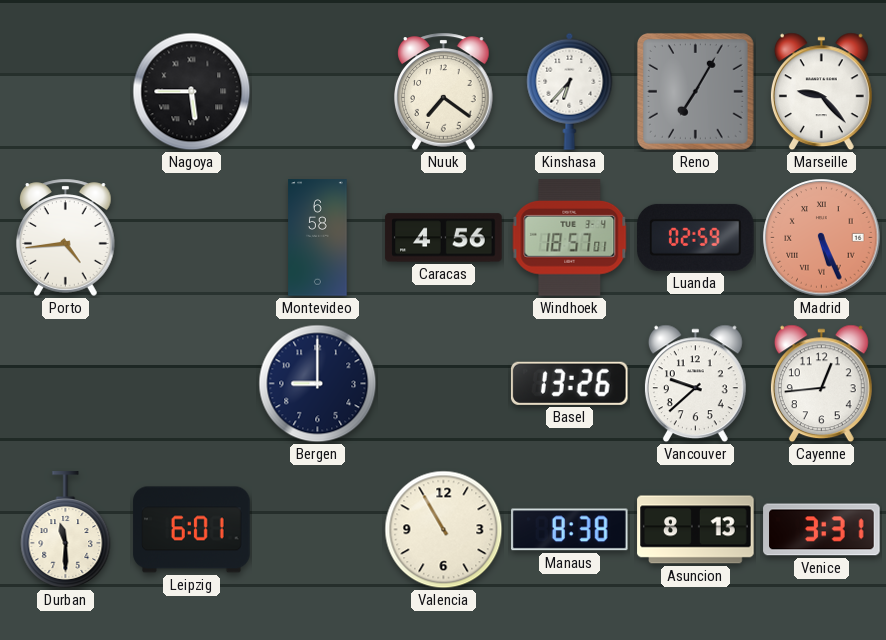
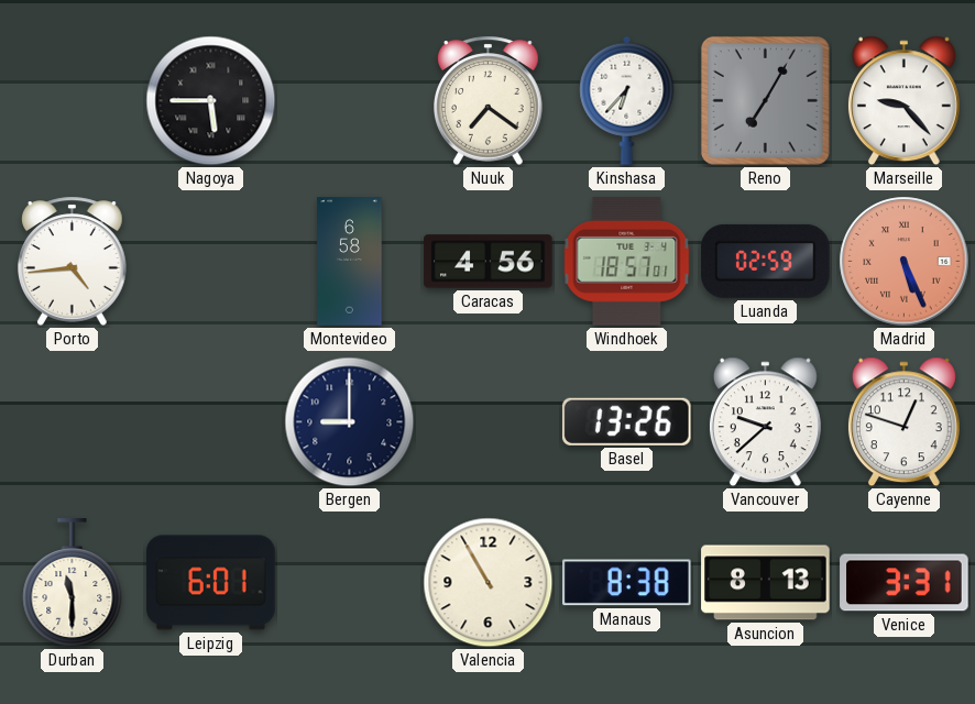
Cayenne: 12:44 -> 12:48 (903, 422)
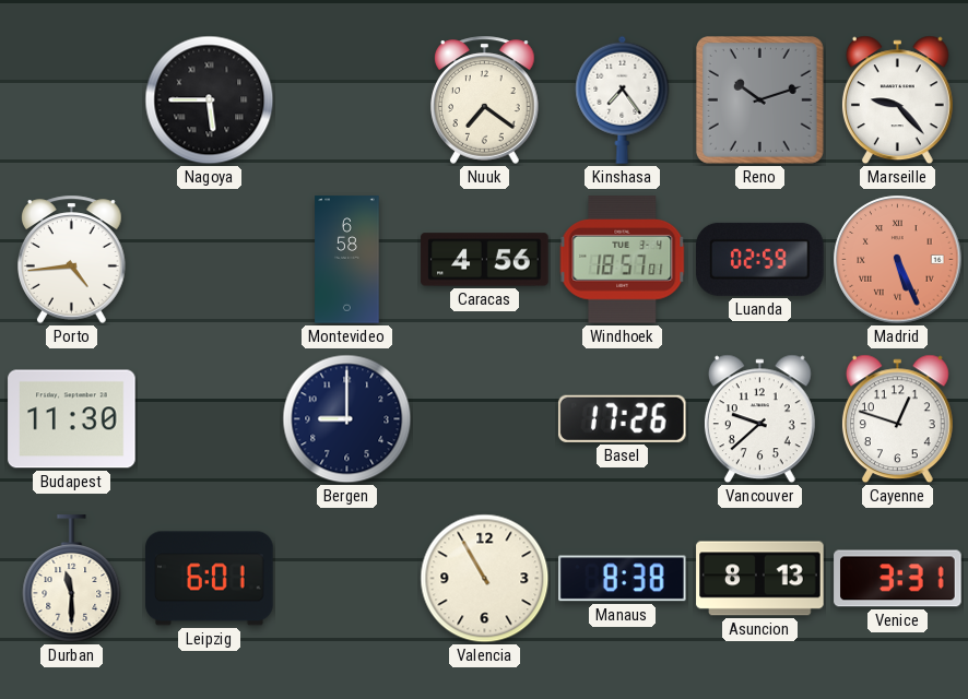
Kinshasa: 6:37 -> 7:24 (623, 99)
Reno: 7:05 -> 10:12 (759, 99)
Budapest: none -> 11:30 (72, 419)
Basel: 13:26 -> 17:26 (622, 418)
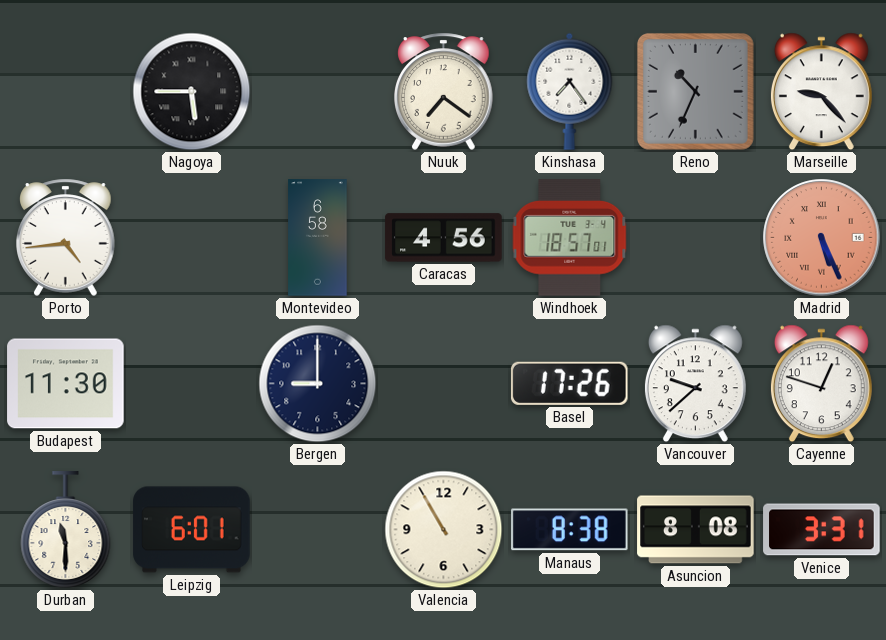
Reno: 10:12 -> 10:34 (695, 91)
Luanda: 02:59 -> none (760, 259)
Asuncion: 8:13 -> 8:08 (696, 530)
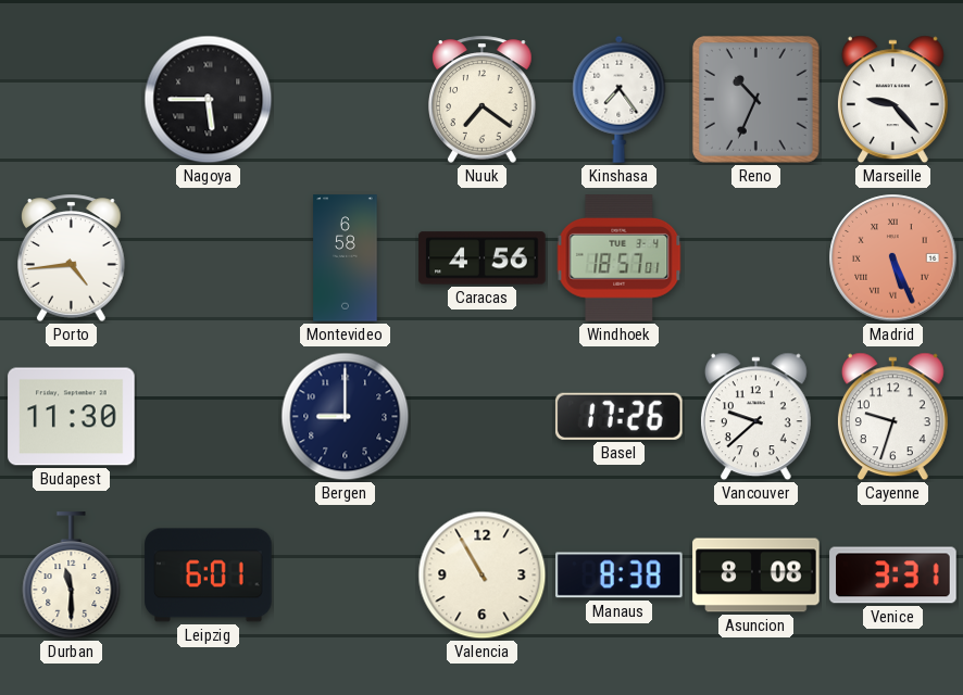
Cayenne: 12:48 -> 9:33 (892, 417)
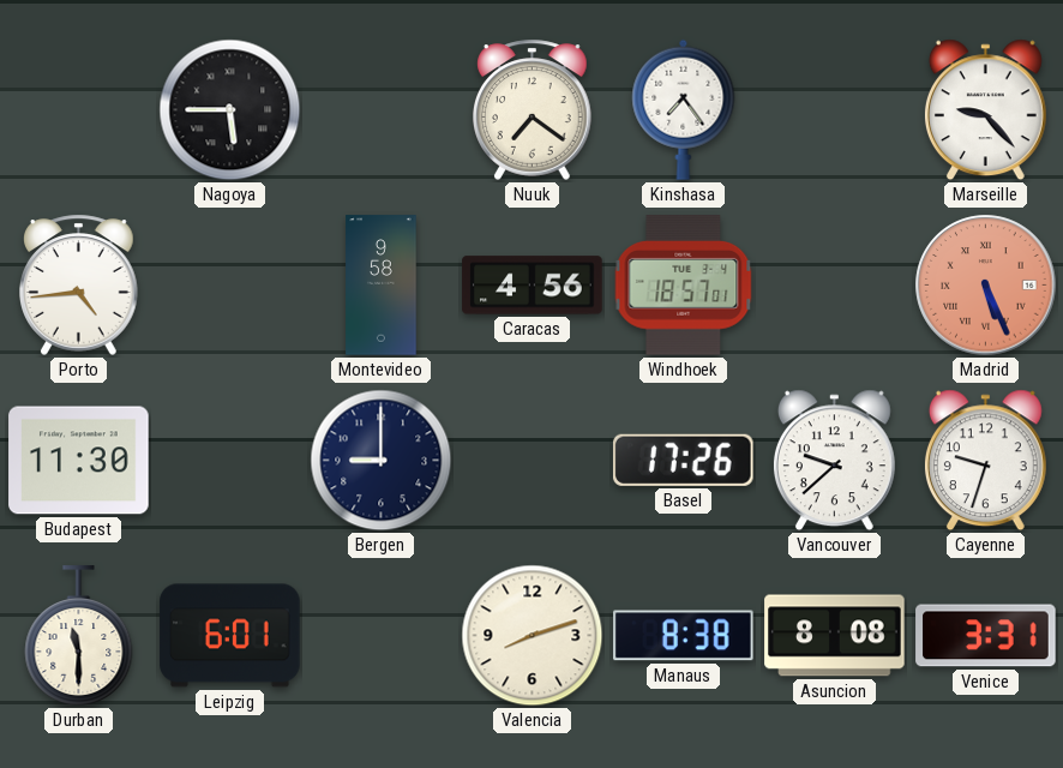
Reno: 10:34 -> none (755, 99)
Montevideo: 6:58 -> 9:58 (382, 286)
Valencia: 10:55 -> 8:12 (533, 636)
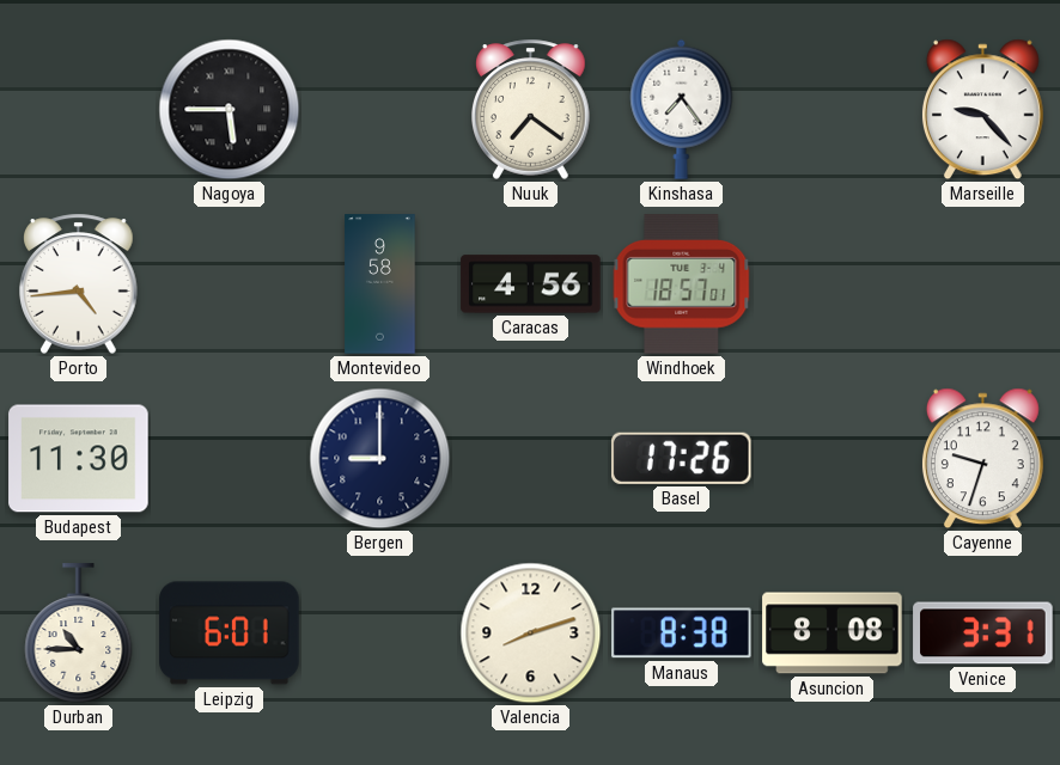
Madrid: 5:26 -> none (986, 286)
Vancouver: 9:38 -> none (834, 461)
Durban: 11:30 -> 10:45 (79, 634)
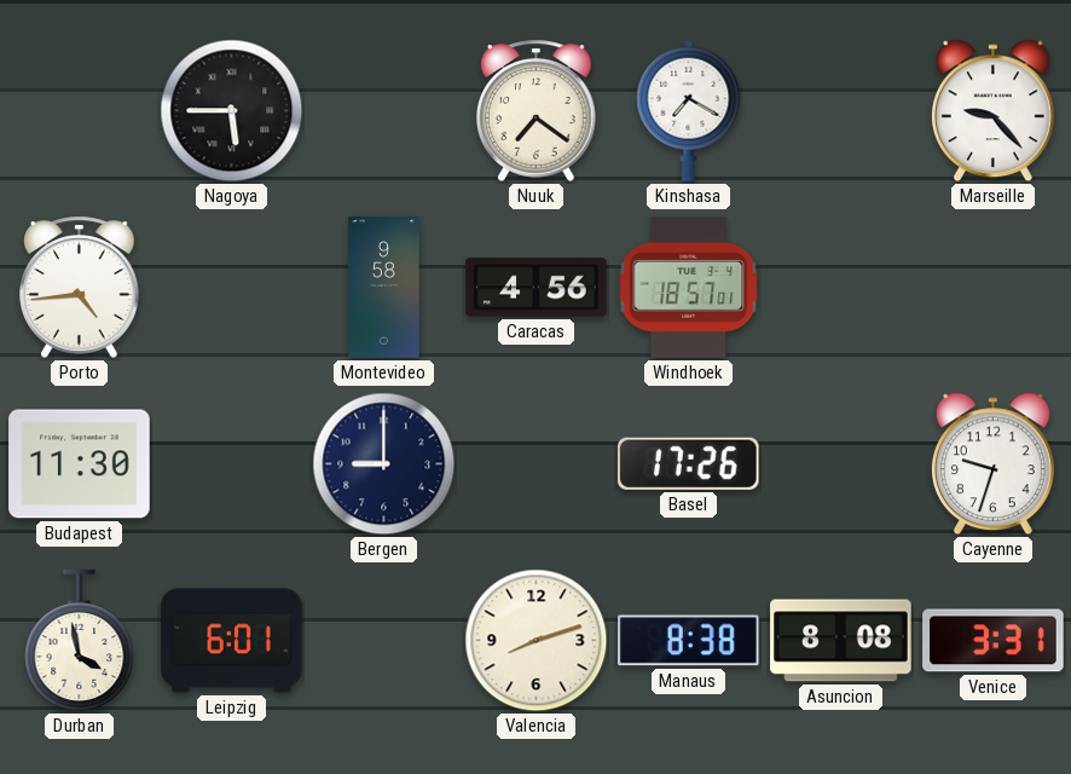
Kinshasa: 7:24 -> 7:20 (689, 110)
Durban: 10:45 -> 3:58 (80, 641)
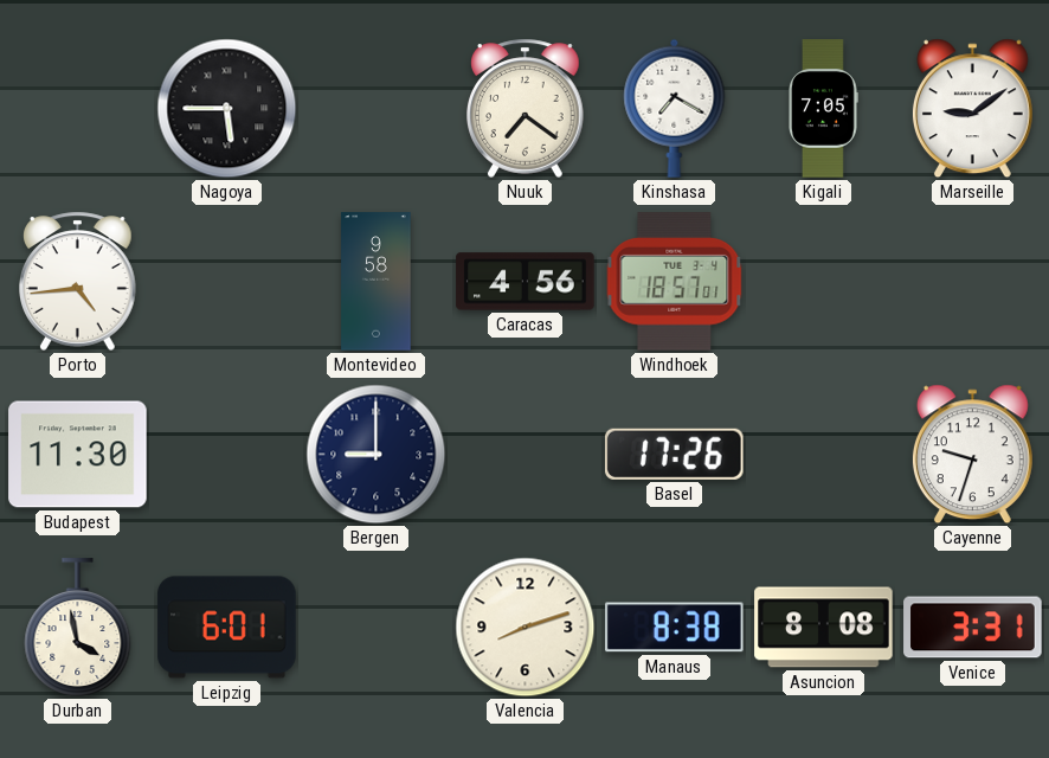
Kigali: none -> 7:05 (823, 109)
Marseille: 9:23 -> 9:09 (972, 109)
